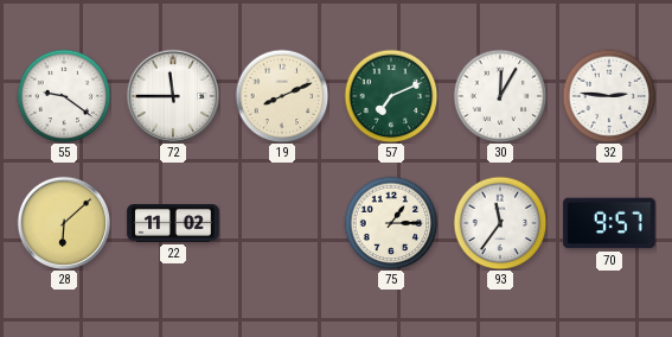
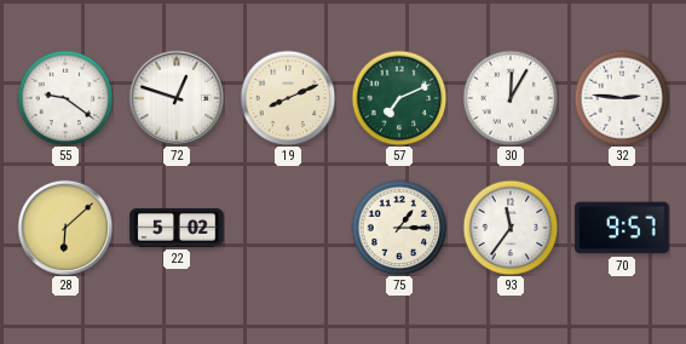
72: 11:45 -> 12:48 (175, 97)
22: 11:02 -> 5:02 (177, 229)
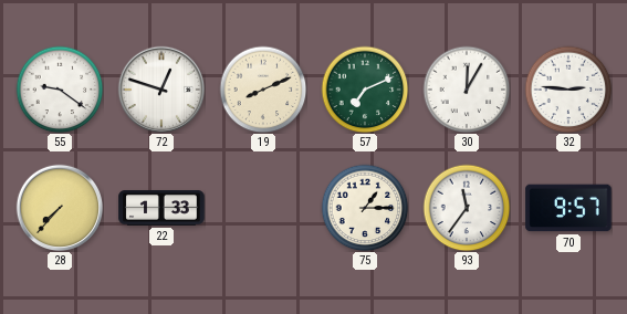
28: 6:08 -> 7:37 (59, 207)
22: 5:02 -> 1:33 (161, 209)
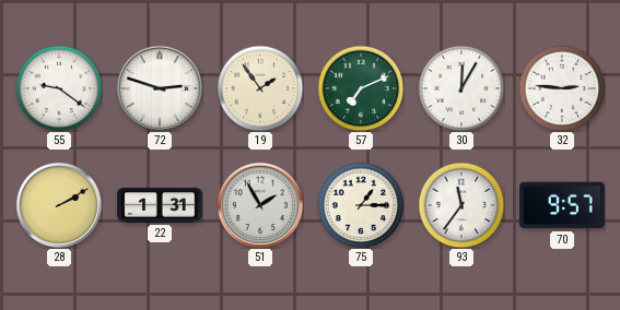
72: 12:48 -> 2:48 (159, 87)
19: 8:11 -> 1:54 (260, 88)
28: 7:37 -> 2:10 (58, 204)
22: 1:33 -> 1:31 (160, 206)
51: none -> 1:55 (259, 204)
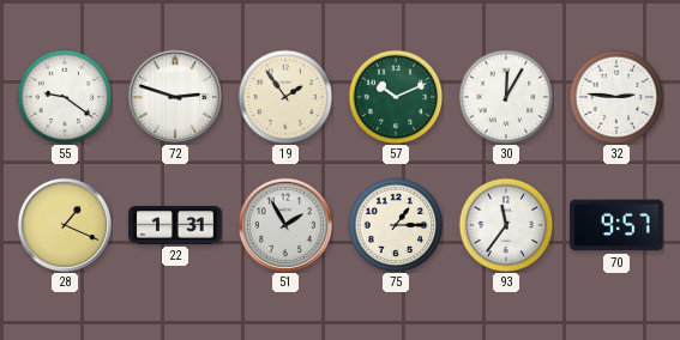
57: 7:11 -> 10:11 (396, 97)
28: 2:10 -> 1:19 (64, 224)
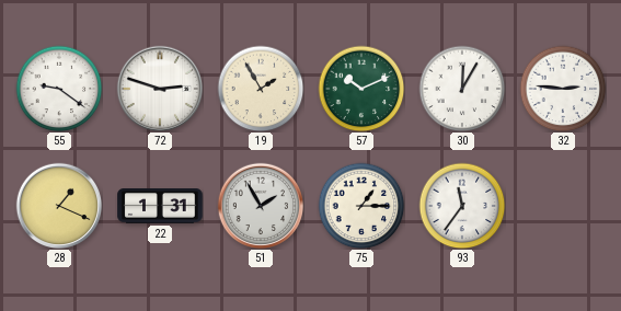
19: 1:54 -> 1:55 (261, 89)
70: 9:57 -> none (616, 225)
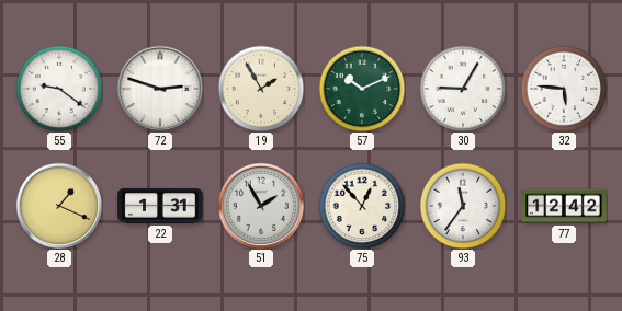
30: 12:05 -> 9:05 (463, 89)
32: 2:46 -> 5:46 (564, 89)
75: 1:15 -> 12:53 (362, 206)
77: none -> 12:42 (564, 206)
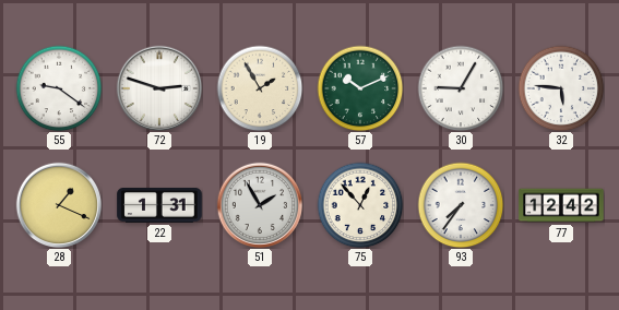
93: 11:36 -> 7:36 (461, 205)
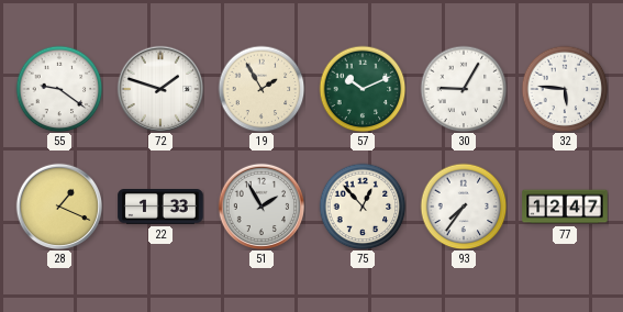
72: 2:48 -> 1:48 (159, 88)
22: 1:31 -> 1:33 (160, 208)
77: 12:42 -> 12:47 (565, 207)
